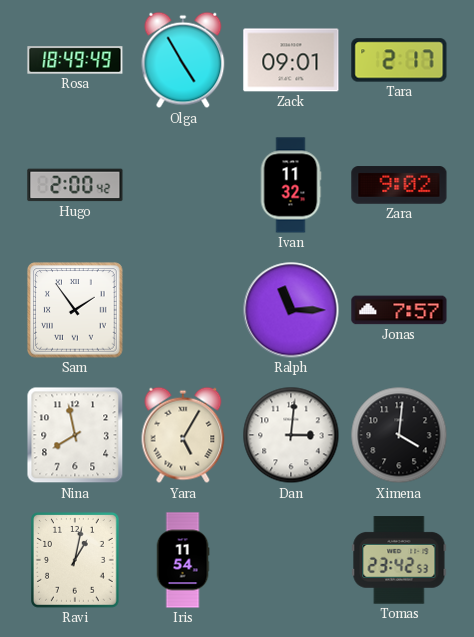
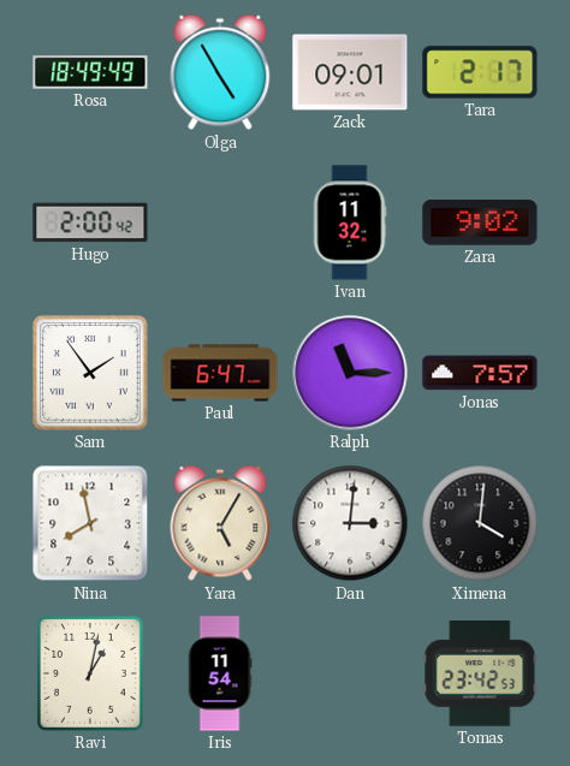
Paul: none -> 6:47 (220, 373)
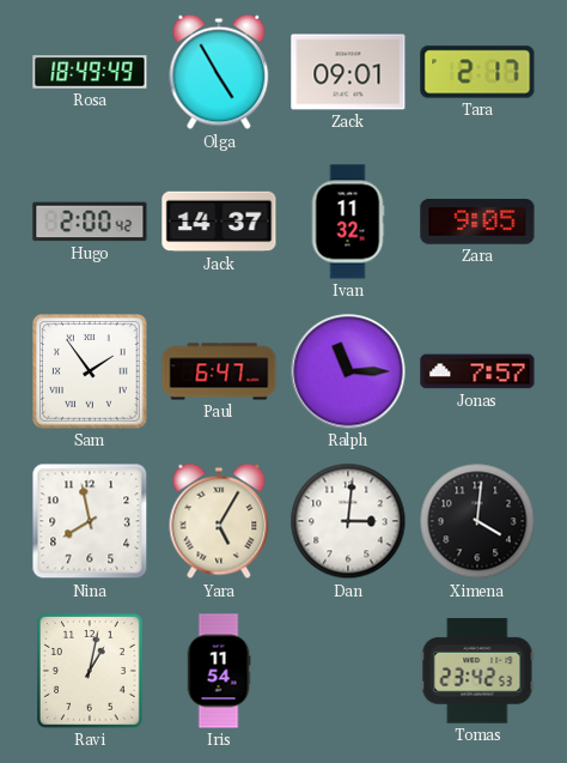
Jack: none -> 14:37 (219, 222)
Zara: 9:02 -> 9:05 (477, 222)
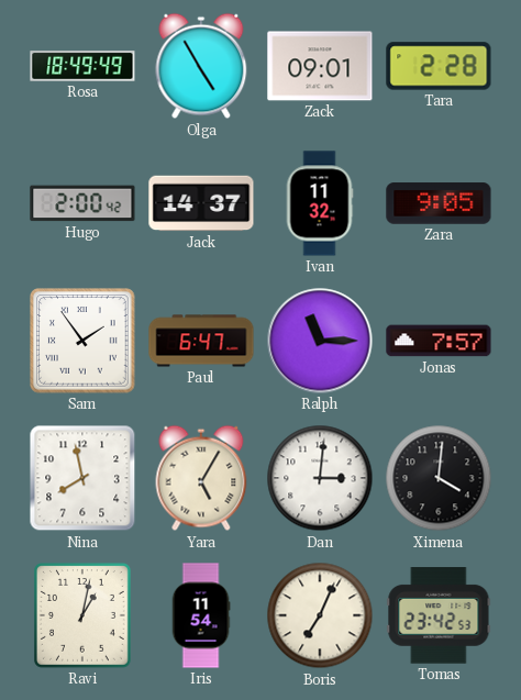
Tara: 2:17 -> 2:28 (439, 66)
Boris: none -> 7:04 (320, 615)
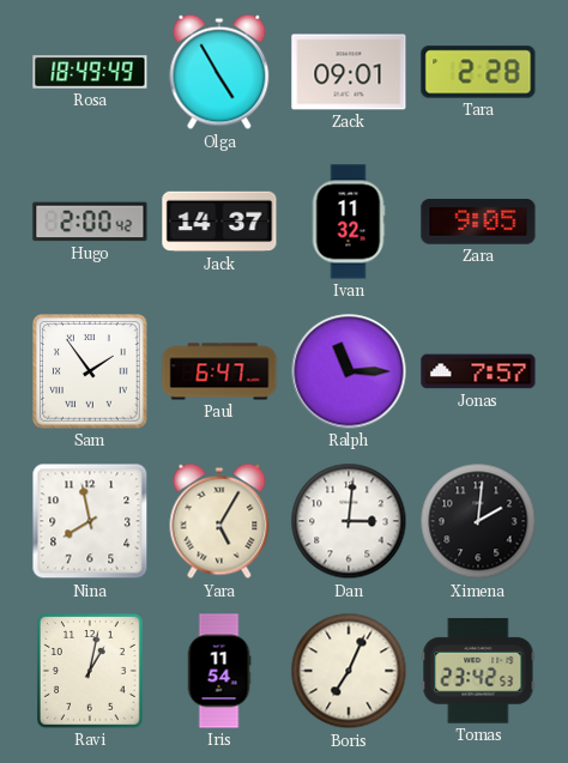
Ximena: 4:01 -> 2:01 (478, 521)
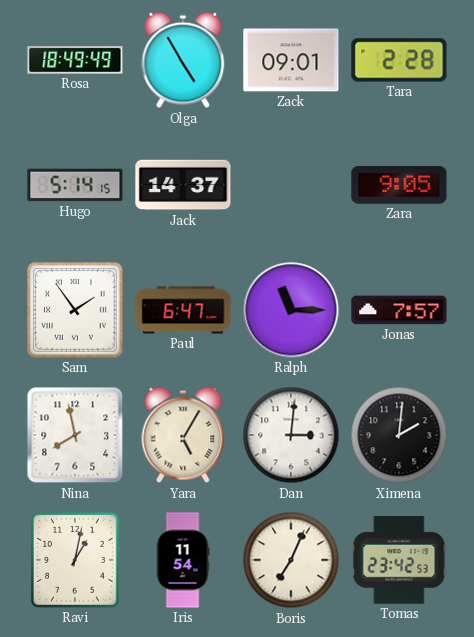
Hugo: 2:00 -> 5:14 (75, 185)
Ivan: 11:32 -> none (349, 222)
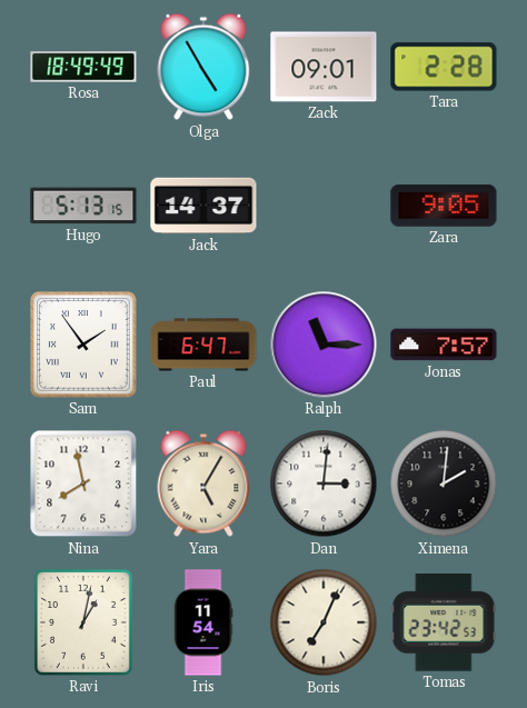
Hugo: 5:14 -> 5:13 (83, 206)
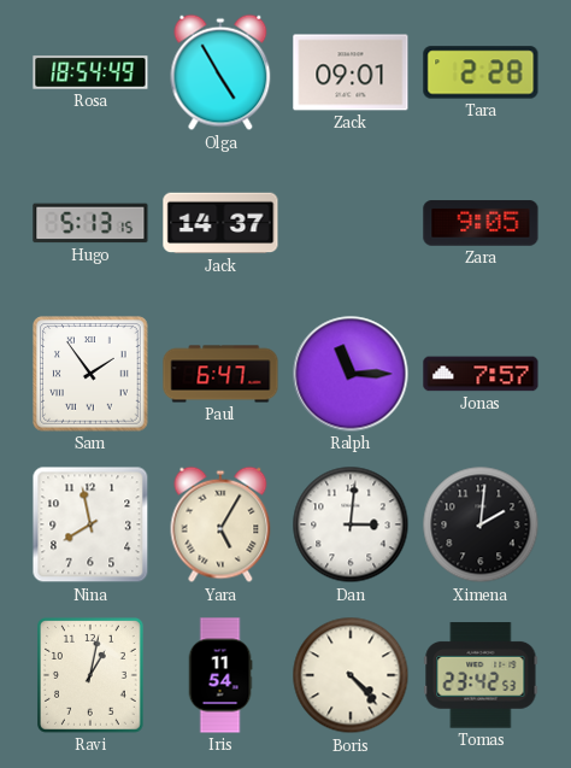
Rosa: 18:49 -> 18:54 (90, 72)
Boris: 7:04 -> 4:23 (351, 675)
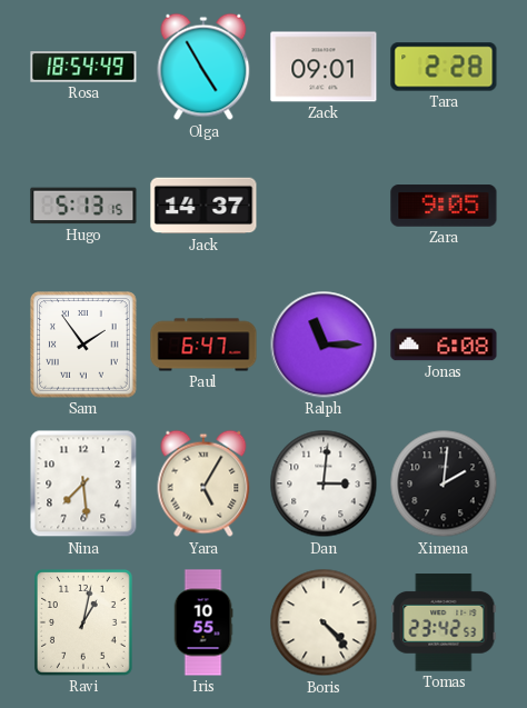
Jonas: 7:57 -> 6:08 (444, 345)
Nina: 7:58 -> 7:29 (83, 483)
Iris: 11:54 -> 10:55 (203, 622)
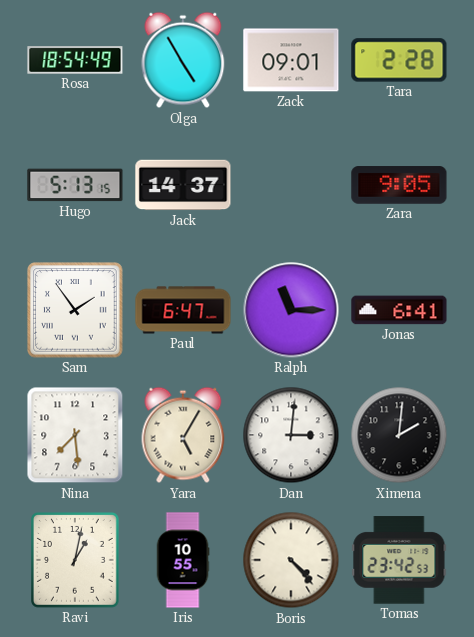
Jonas: 6:08 -> 6:41 (399, 310)
